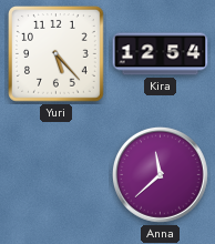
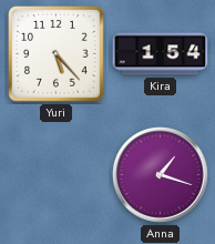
Kira: 12:54 -> 1:54 (161, 54)
Anna: 11:38 -> 1:18 (160, 174)
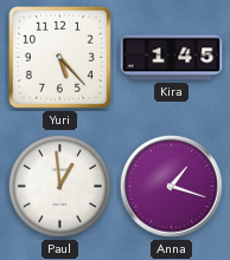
Kira: 1:54 -> 1:45 (172, 58)
Paul: none -> 12:59 (59, 186)
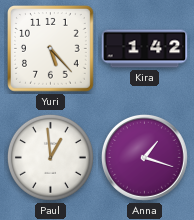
Kira: 1:45 -> 1:42 (145, 49)
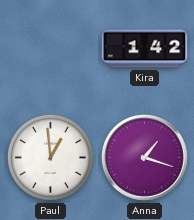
Yuri: 5:23 -> none (51, 49)
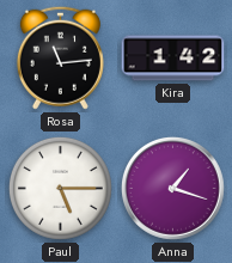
Rosa: none -> 11:14 (60, 57)
Paul: 12:59 -> 5:15 (60, 188)
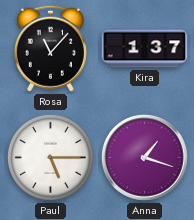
Rosa: 11:14 -> 11:07 (50, 48)
Kira: 1:42 -> 1:37 (145, 49)
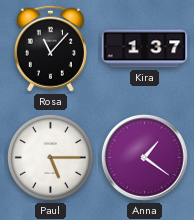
Anna: 1:18 -> 1:21 (144, 157)
